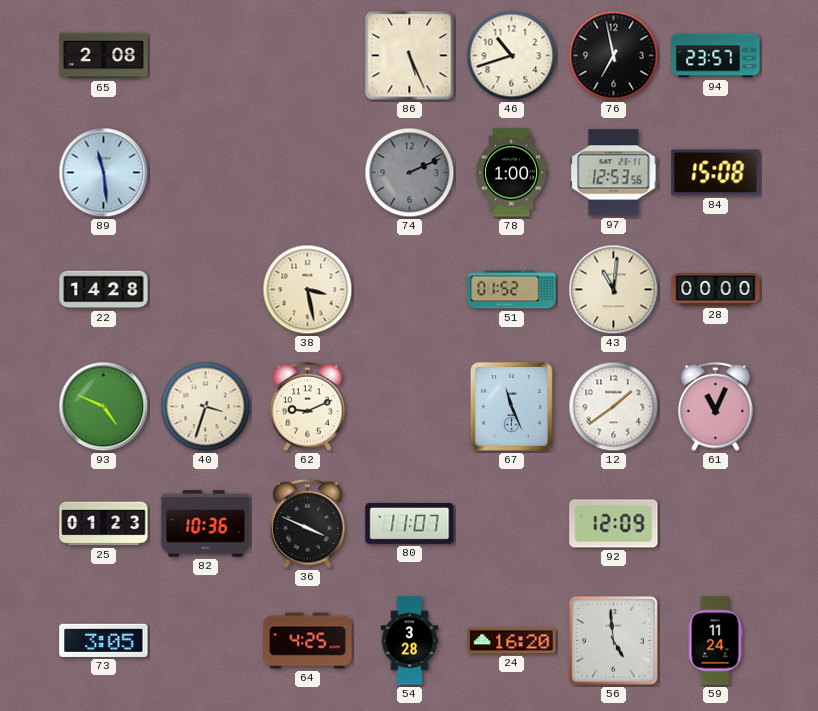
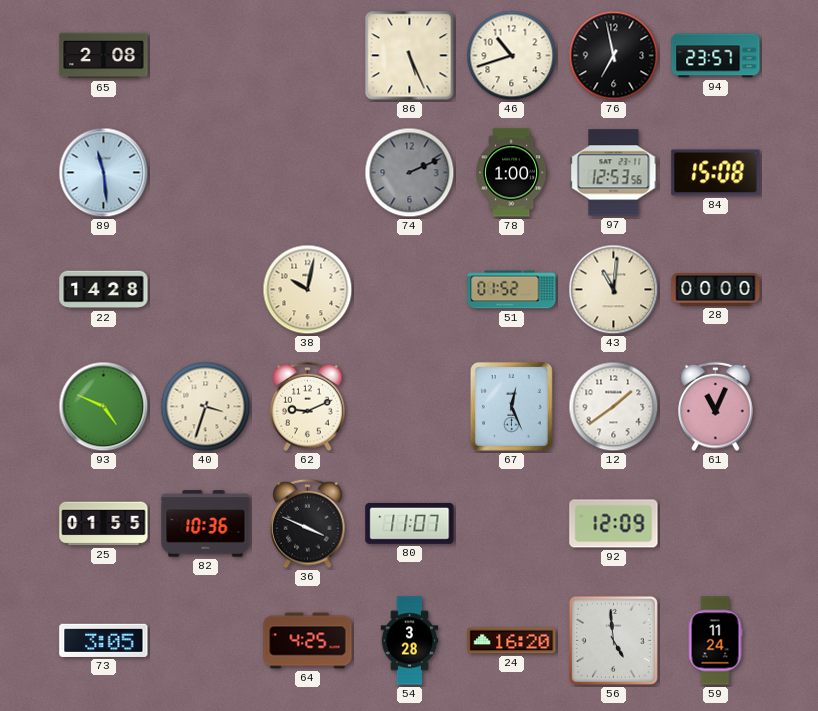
38: 3:28 -> 10:02 (308, 290)
67: 11:26 -> 12:26 (511, 406)
25: 01:23 -> 01:55 (104, 524)
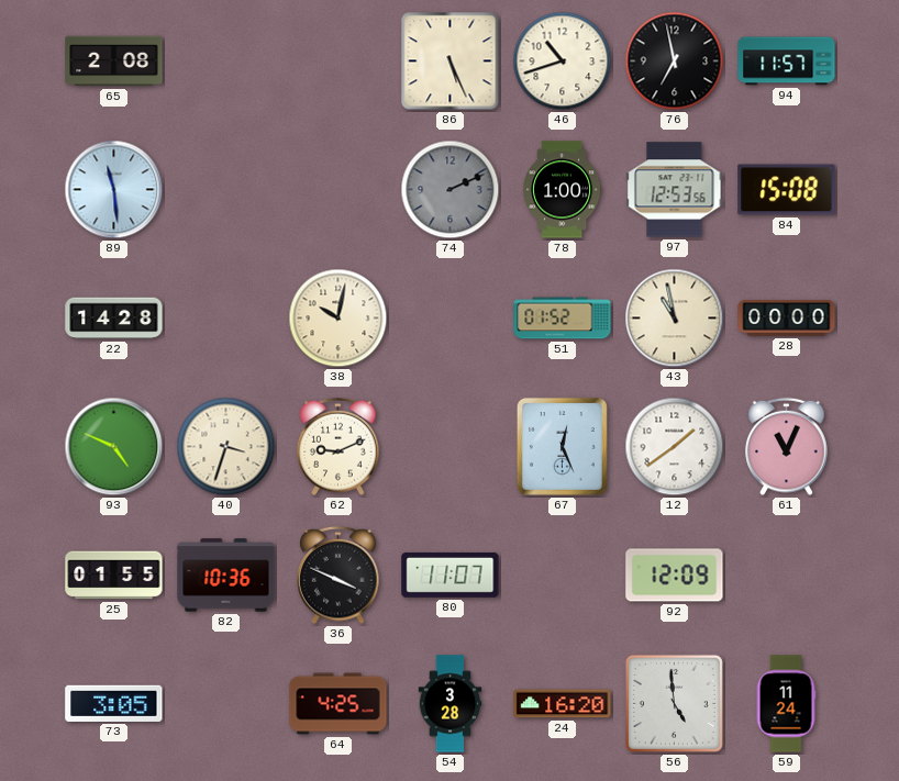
94: 23:57 -> 11:57 (787, 62)
43: 11:01 -> 10:58 (675, 319)
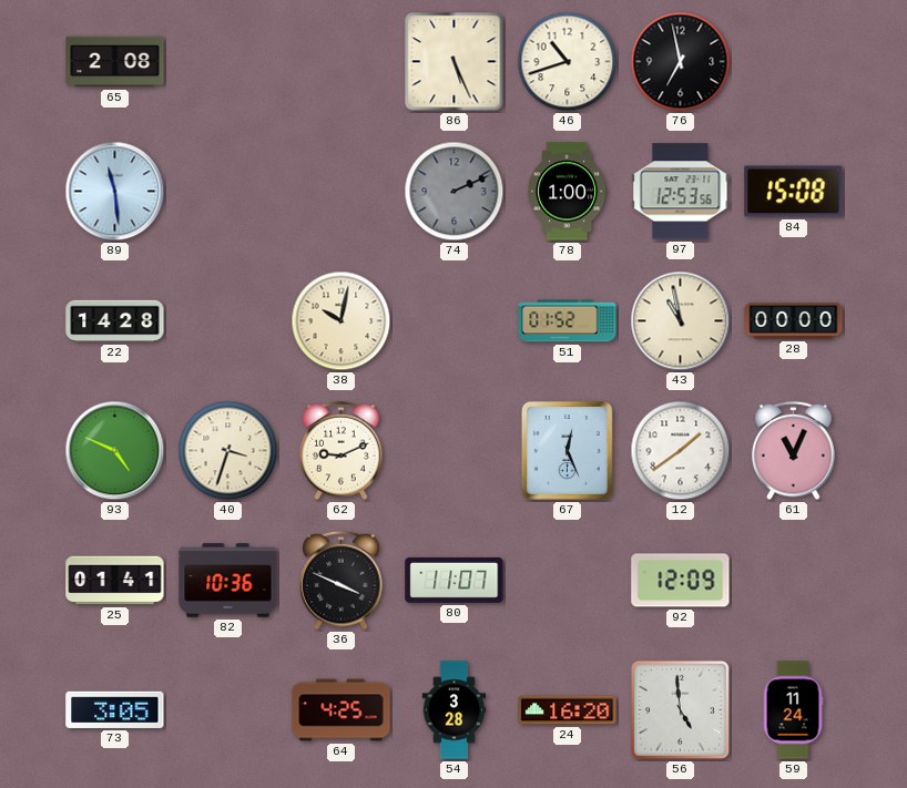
94: 11:57 -> none (787, 62)
25: 01:55 -> 01:41 (115, 581)
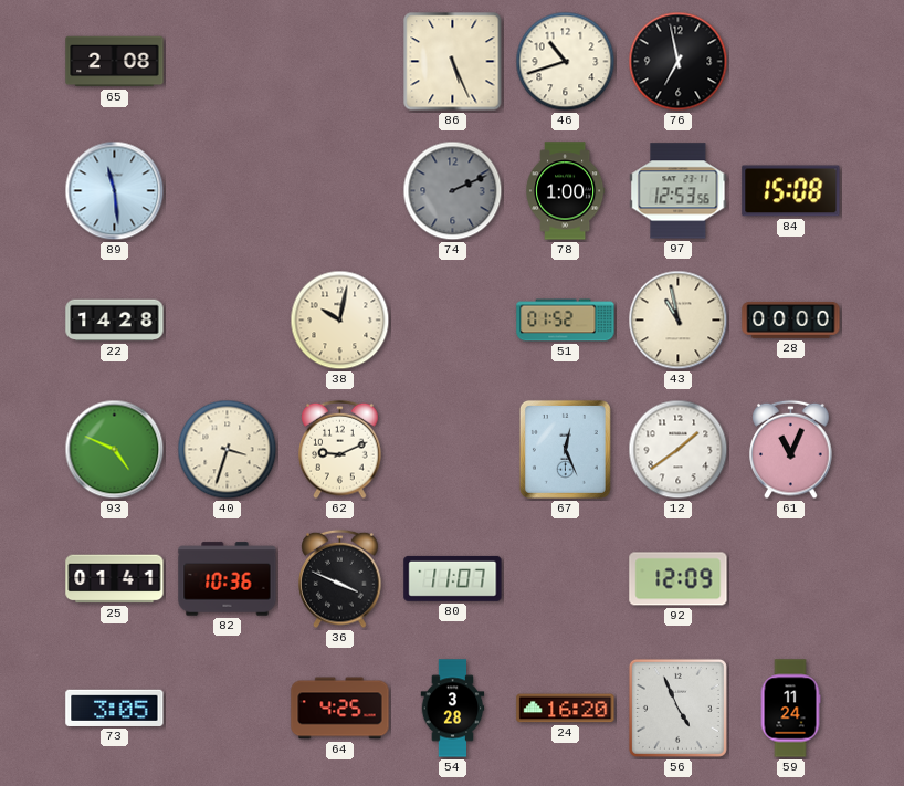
56: 4:59 -> 4:56 (677, 708)
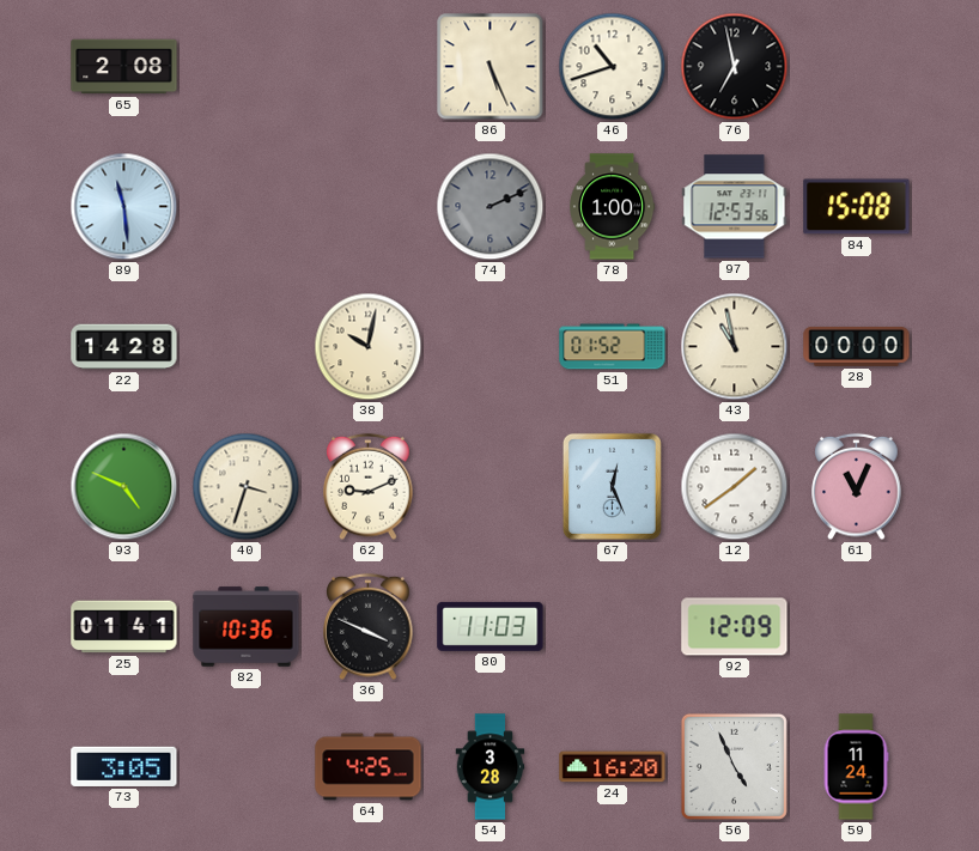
80: 11:07 -> 11:03 (491, 626)
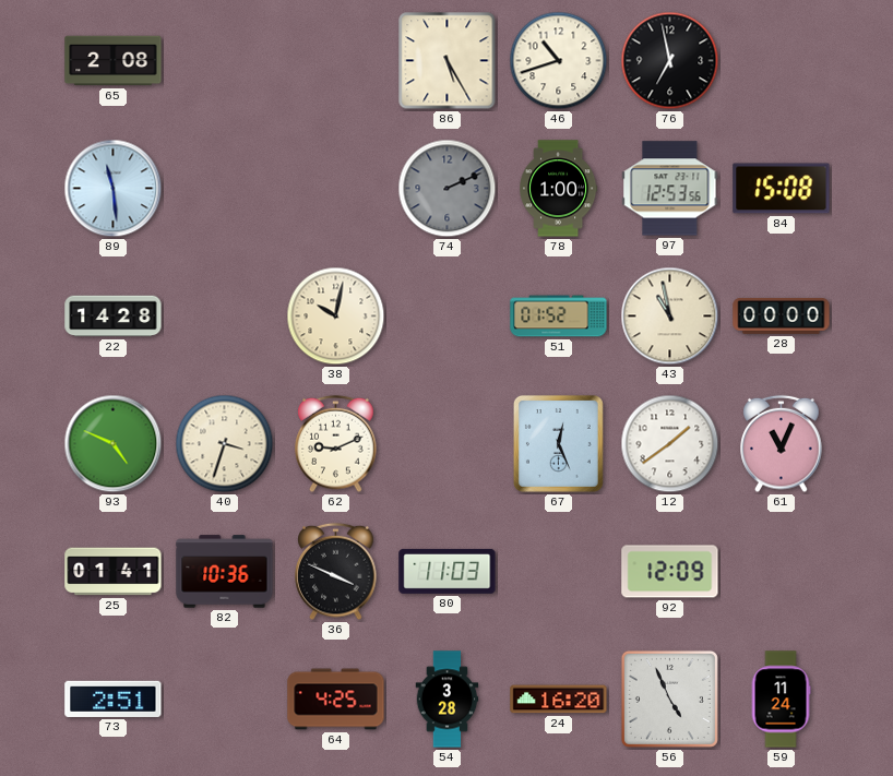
86: 5:26 -> 5:25 (448, 61)
73: 3:05 -> 2:51 (114, 699)
